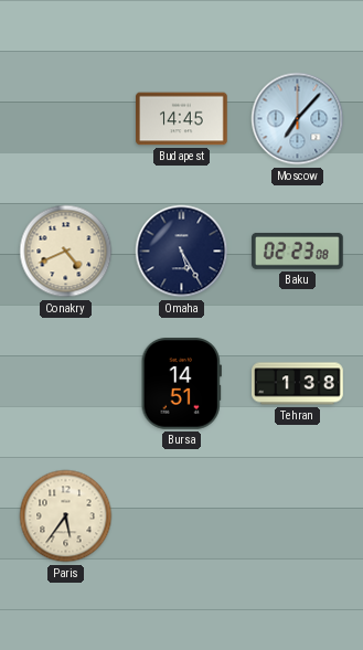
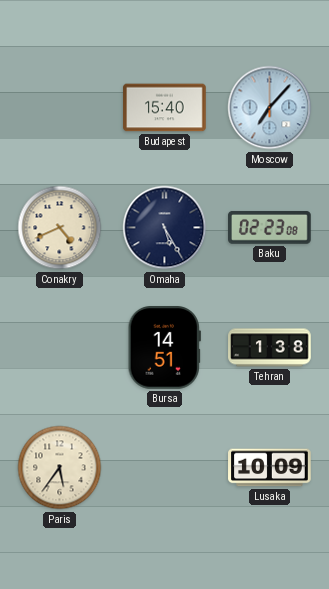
Budapest: 14:45 -> 15:40 (165, 108)
Lusaka: none -> 10:09 (270, 468)
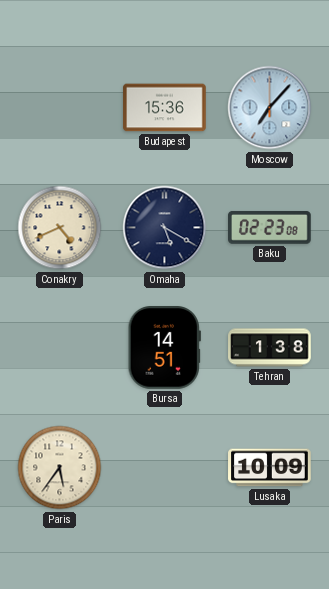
Budapest: 15:40 -> 15:36 (165, 108)
Omaha: 5:25 -> 5:20 (165, 228)
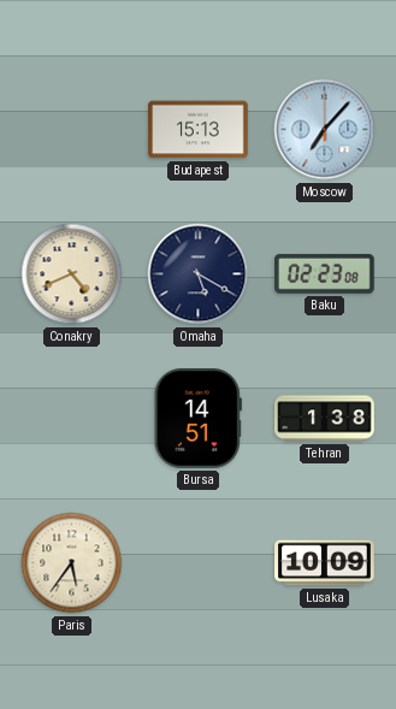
Budapest: 15:36 -> 15:13 (199, 130)
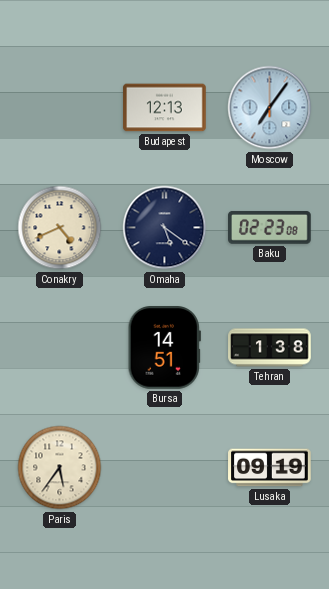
Budapest: 15:13 -> 12:13 (165, 108)
Moscow: 7:07 -> 7:06 (270, 108)
Omaha: 5:20 -> 5:21 (165, 228)
Lusaka: 10:09 -> 09:19 (270, 468)
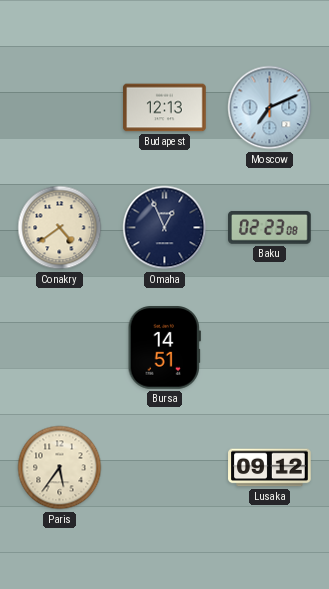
Moscow: 7:06 -> 7:11 (270, 108)
Conakry: 4:41 -> 4:39 (60, 228)
Omaha: 5:21 -> 12:56 (165, 228)
Tehran: 1:38 -> none (270, 348)
Lusaka: 09:19 -> 09:12 (270, 468)
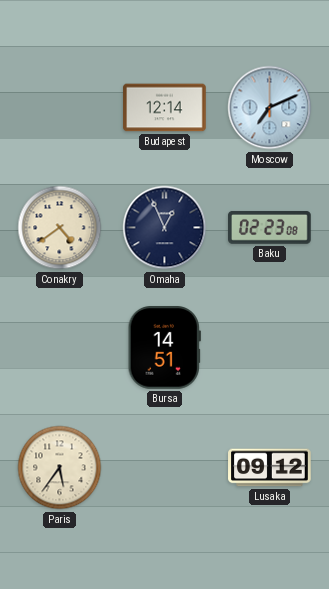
Budapest: 12:13 -> 12:14 (165, 108)
